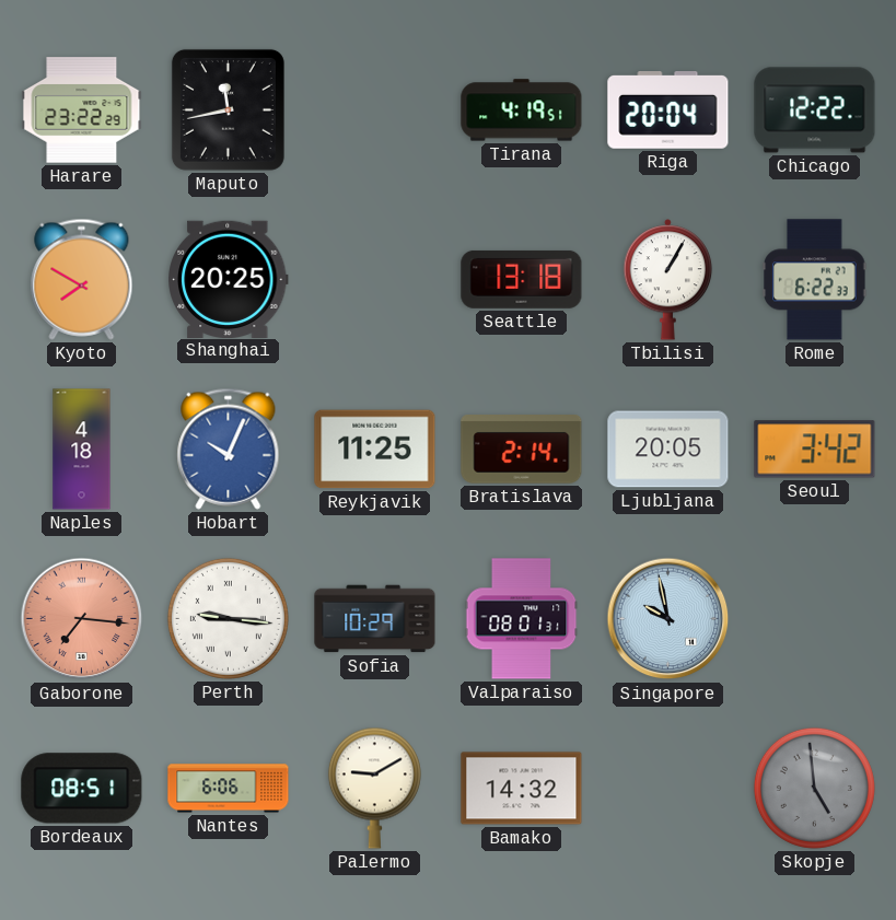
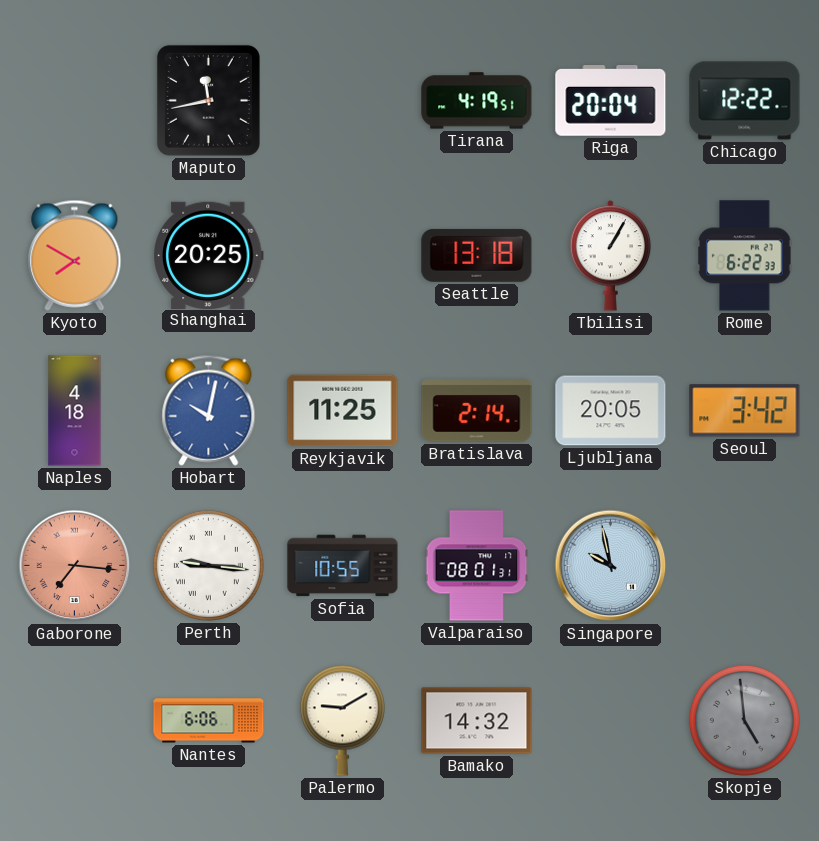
Harare: 23:22 -> none (82, 110)
Hobart: 10:04 -> 10:02 (209, 410)
Sofia: 10:29 -> 10:55 (343, 566)
Bordeaux: 08:51 -> none (82, 789)
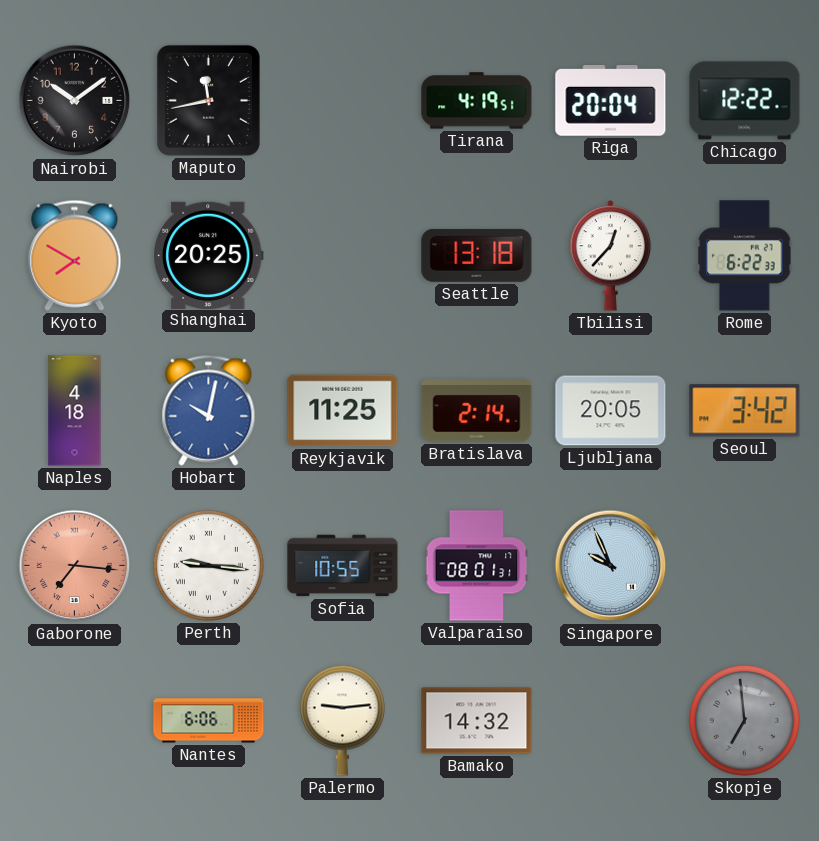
Nairobi: none -> 10:09 (75, 101)
Tbilisi: 1:05 -> 12:37 (611, 256)
Singapore: 9:58 -> 9:56 (611, 566)
Palermo: 9:10 -> 9:14 (342, 720)
Skopje: 4:59 -> 6:59 (744, 720)
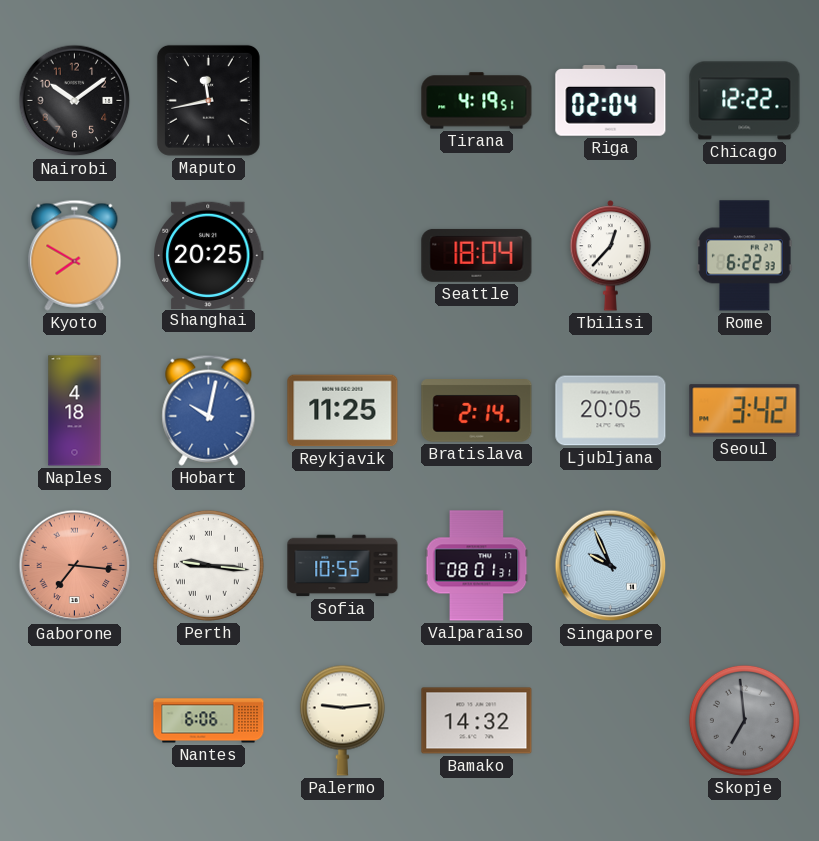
Riga: 20:04 -> 02:04 (611, 101)
Seattle: 13:18 -> 18:04 (477, 255)
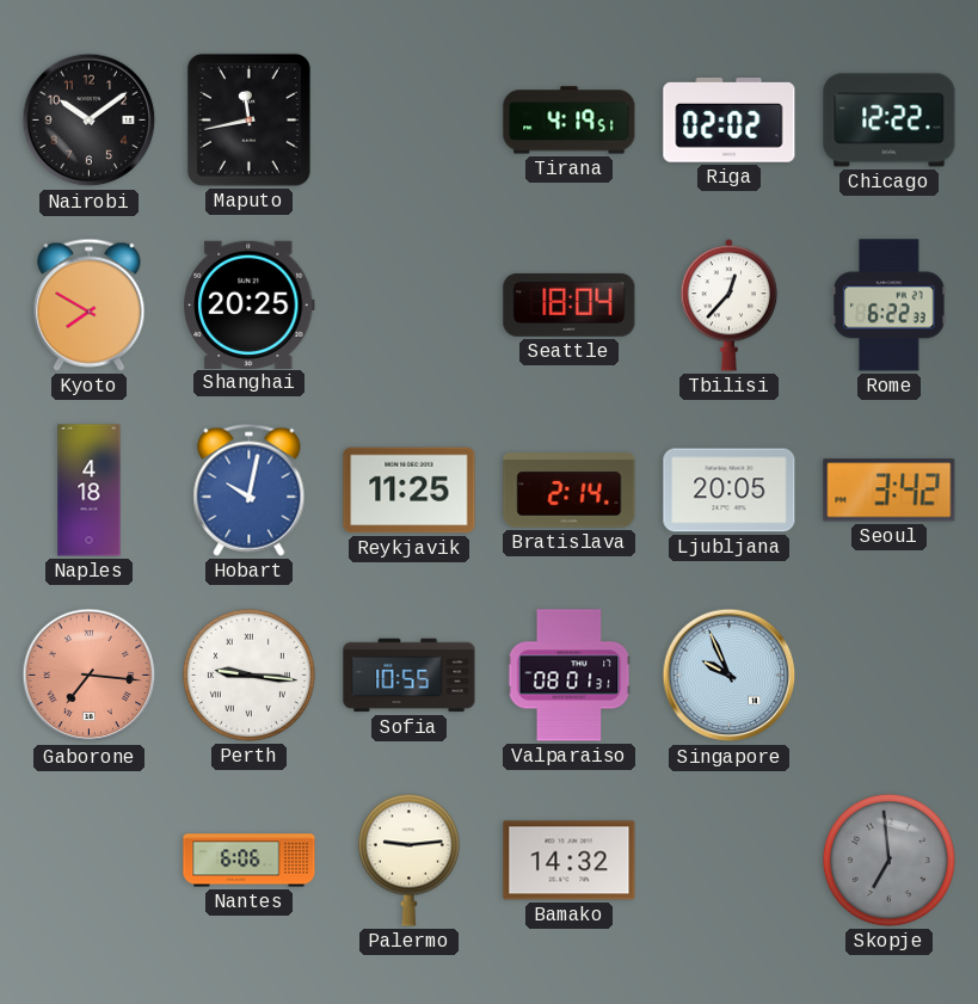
Riga: 02:04 -> 02:02 (730, 121)
